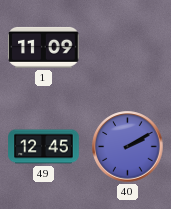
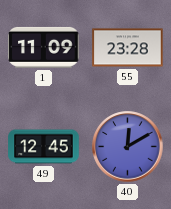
55: none -> 23:28 (128, 48)
40: 2:10 -> 12:10 (128, 147)
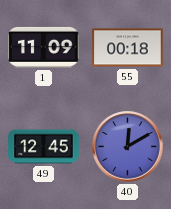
55: 23:28 -> 00:18 (128, 48)
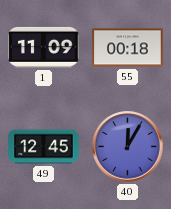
40: 12:10 -> 12:05 (128, 147)
